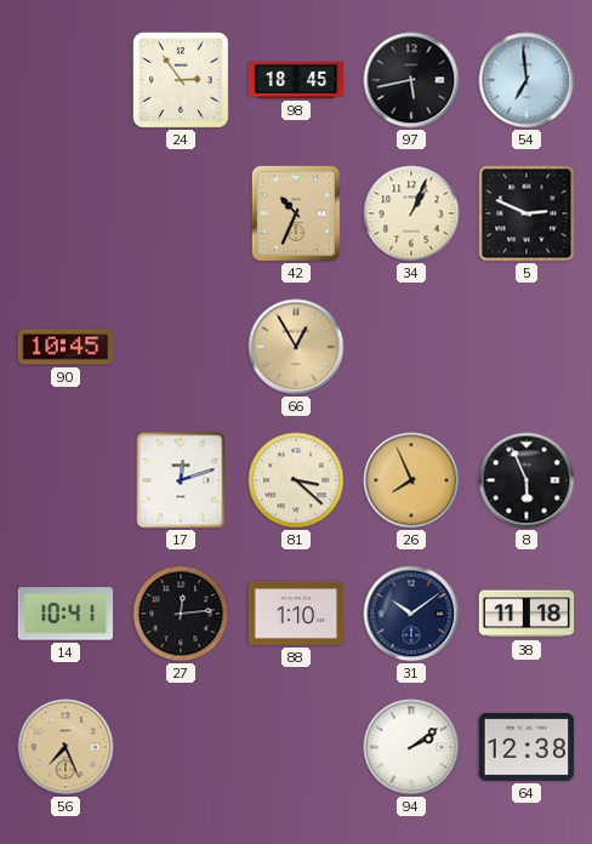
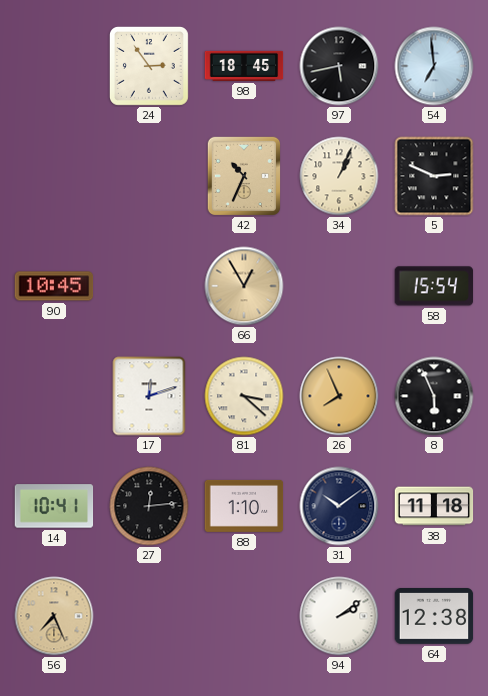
58: none -> 15:54 (434, 286)
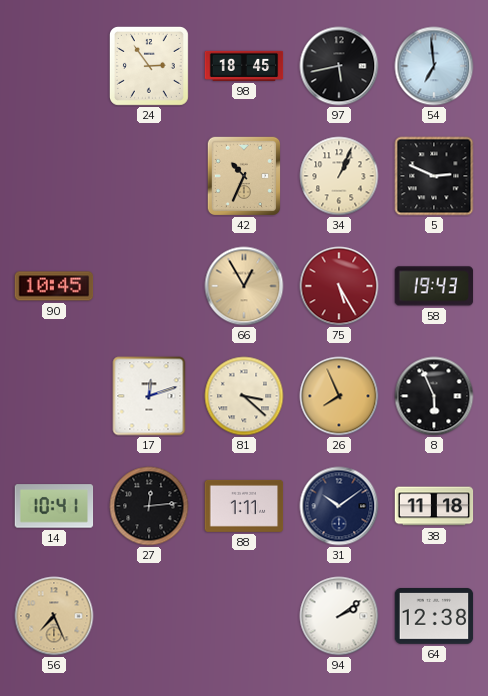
75: none -> 5:25 (339, 286)
58: 15:54 -> 19:43 (434, 286)
88: 1:10 -> 1:11 (244, 506)
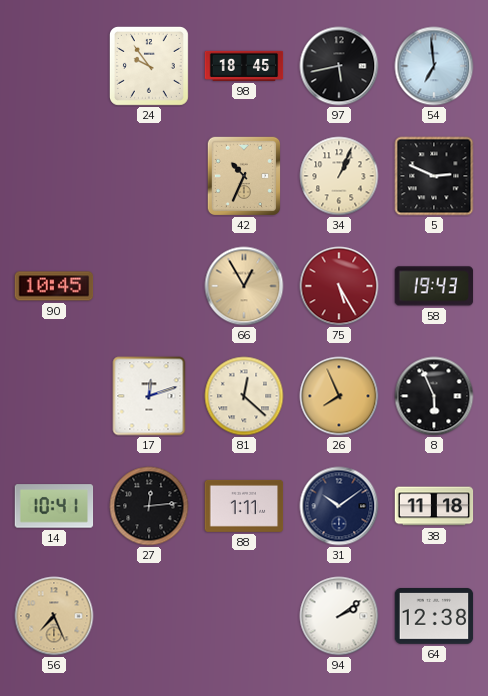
24: 2:54 -> 9:54 (149, 66)
81: 3:22 -> 12:22 (244, 396)
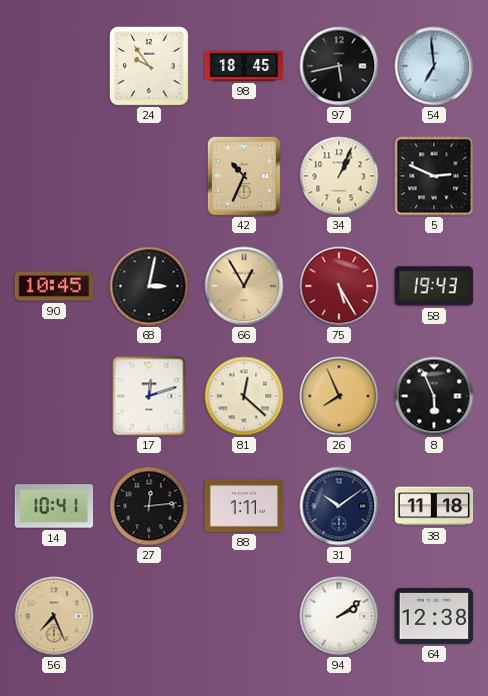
68: none -> 3:02 (149, 286)
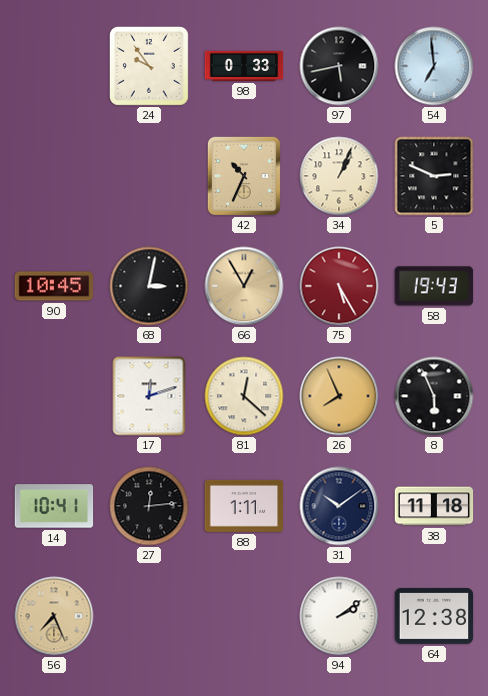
98: 18:45 -> 0:33 (244, 66)
